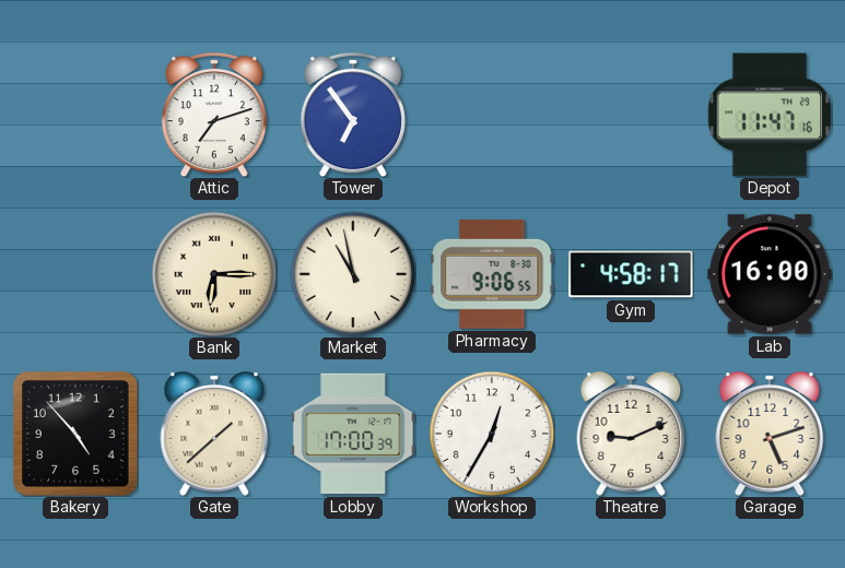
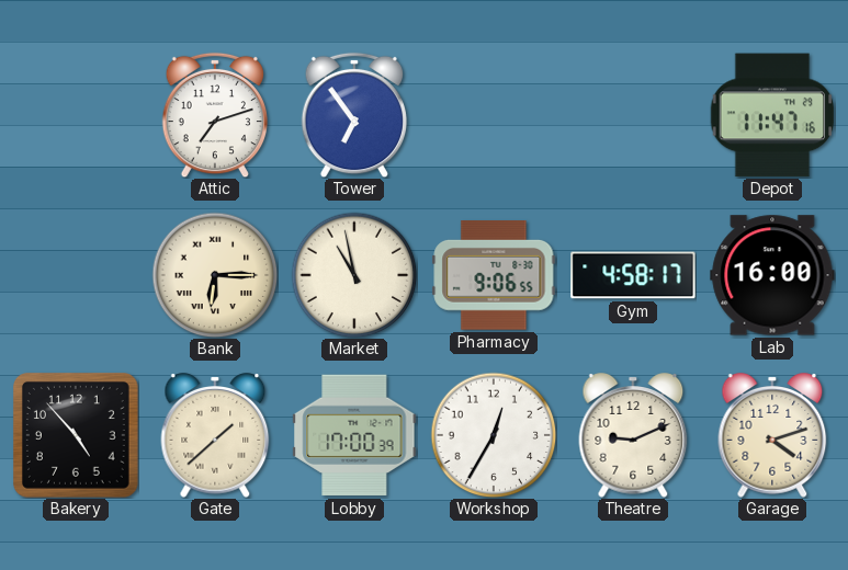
Garage: 5:12 -> 4:12 (772, 435)
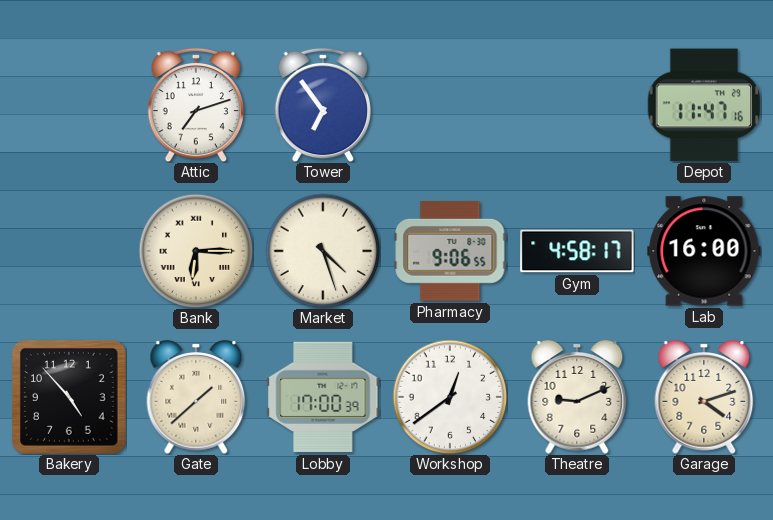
Market: 10:58 -> 4:27 (323, 251)
Workshop: 12:35 -> 12:39 (450, 397)
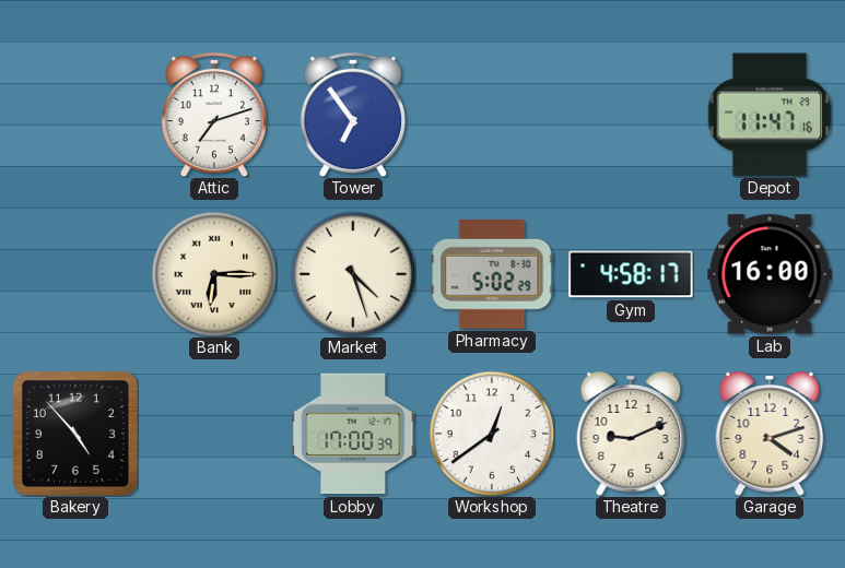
Pharmacy: 9:06 -> 5:02 (492, 275)
Gate: 1:38 -> none (196, 397)
